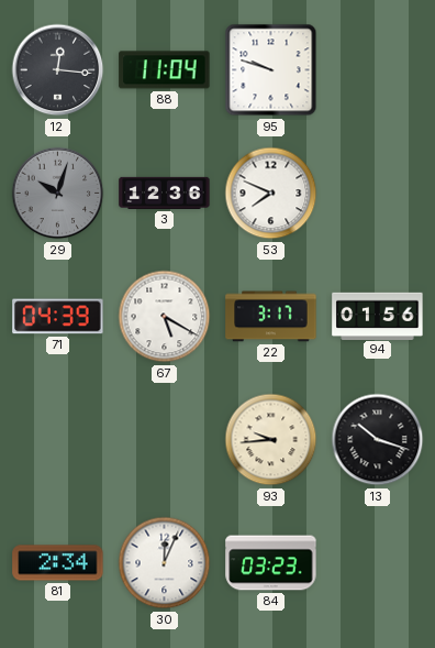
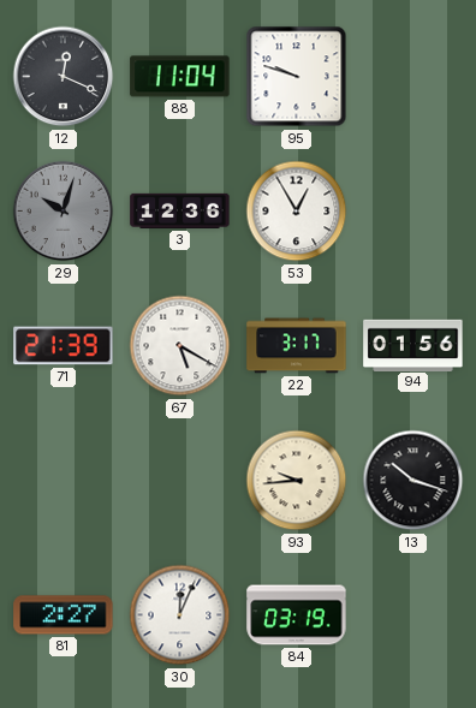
12: 12:16 -> 12:19 (64, 77)
53: 7:49 -> 12:55 (297, 212)
71: 04:39 -> 21:39 (64, 346)
81: 2:34 -> 2:27 (64, 615)
84: 03:23 -> 03:19 (297, 615)
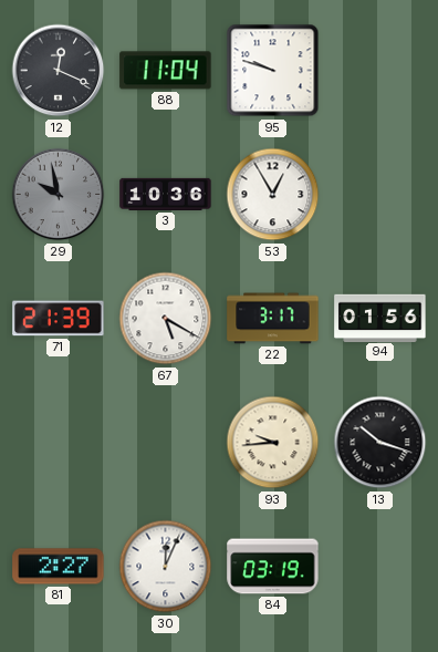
29: 10:03 -> 9:58 (59, 195)
3: 12:36 -> 10:36 (166, 194)
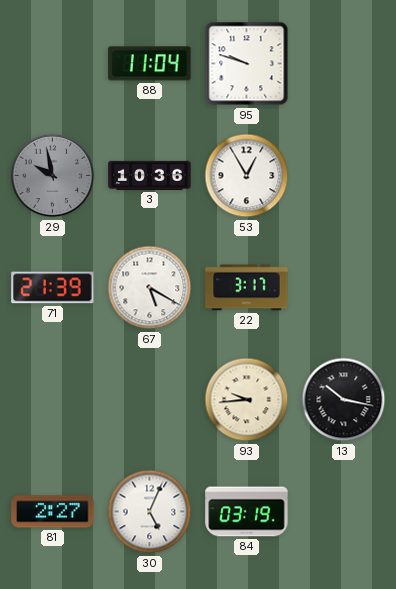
12: 12:19 -> none (59, 71)
94: 01:56 -> none (380, 318)
13: 10:18 -> 10:17 (344, 400)
30: 12:04 -> 5:04 (150, 512)
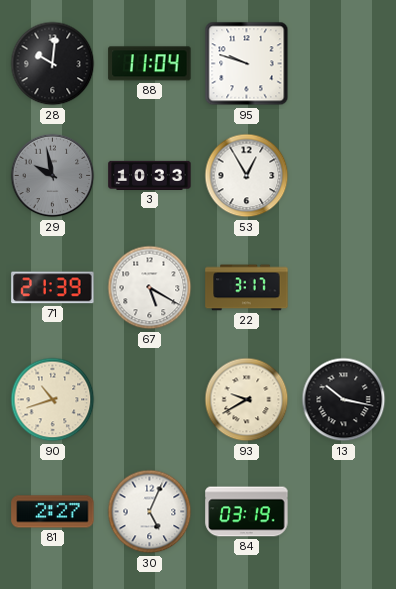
28: none -> 10:01 (53, 64)
3: 10:36 -> 10:33 (150, 175)
90: none -> 10:42 (53, 400)
93: 9:44 -> 9:40 (247, 400)
